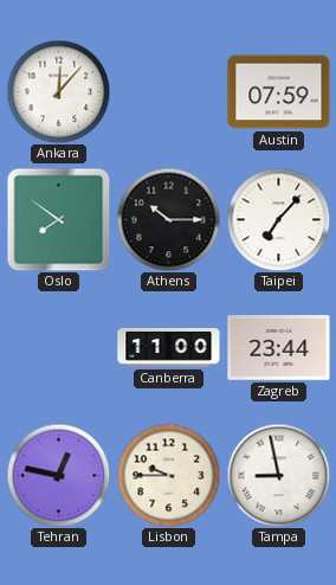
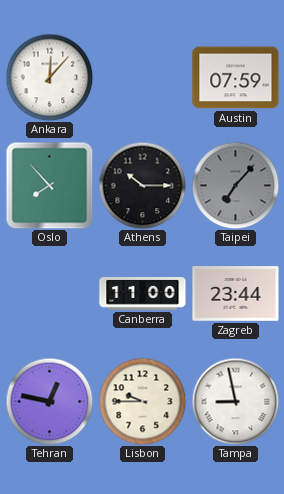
Oslo: 7:51 -> 7:53 (49, 185)
Taipei dial: white -> grey (235, 185)
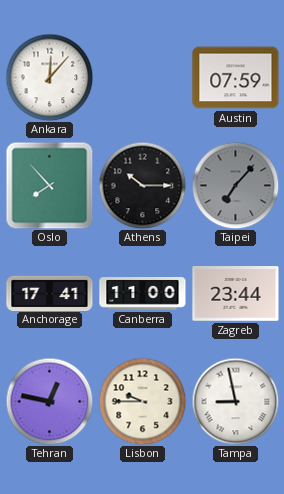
Anchorage: none -> 17:41 (50, 293)
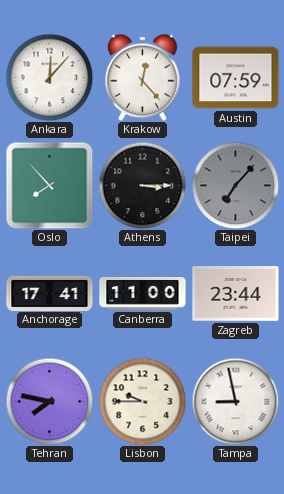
Krakow: none -> 12:23 (142, 77)
Athens: 10:15 -> 3:15 (142, 185)
Tehran: 12:47 -> 7:47 (49, 401)
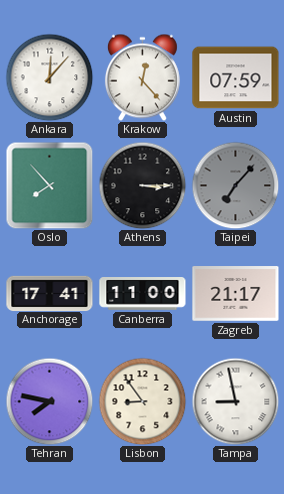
Zagreb: 23:44 -> 21:17 (236, 294)
Lisbon: 9:45 -> 8:54 (142, 401)
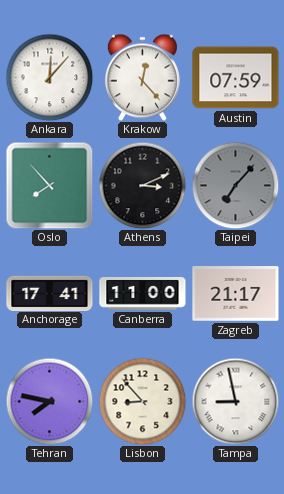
Athens: 3:15 -> 3:11 (142, 185)
Lisbon: 8:54 -> 8:53 (142, 401)
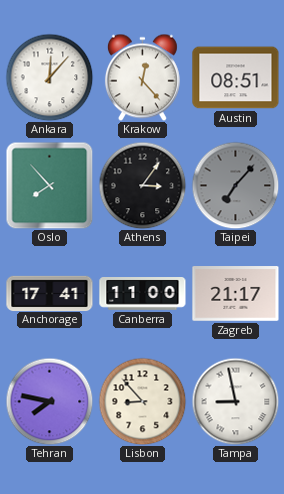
Austin: 07:59 -> 08:51 (236, 78)
Athens: 3:11 -> 3:06 (142, 185)
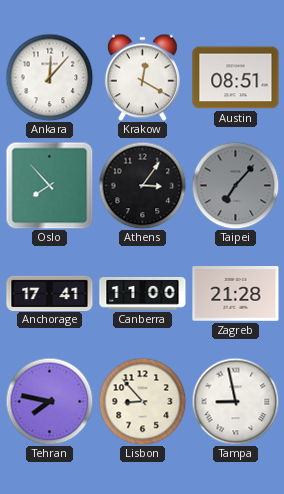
Krakow: 12:23 -> 12:20 (142, 77)
Zagreb: 21:17 -> 21:28 (236, 294)
